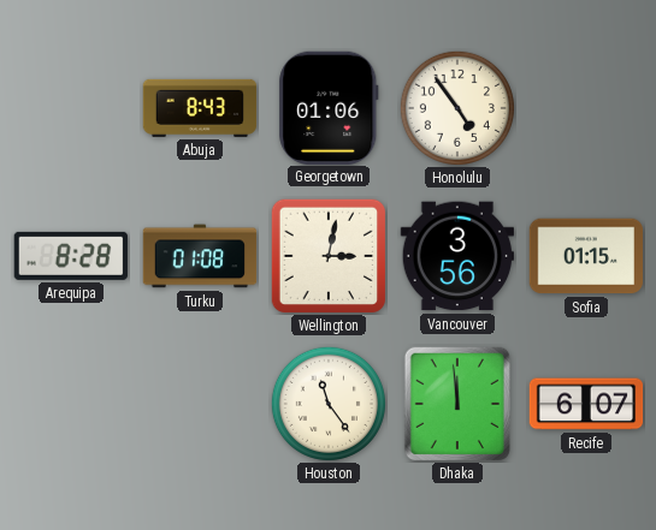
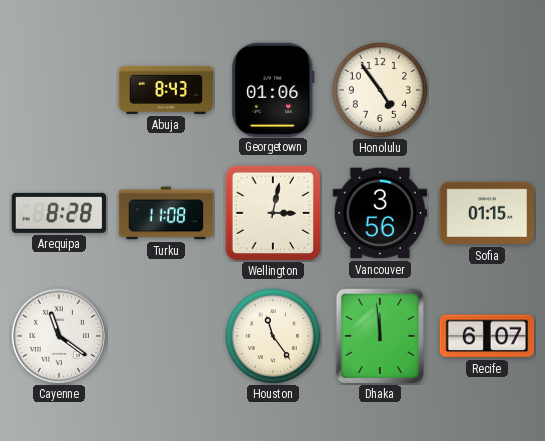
Turku: 01:08 -> 11:08 (166, 213)
Cayenne: none -> 11:21 (58, 335)
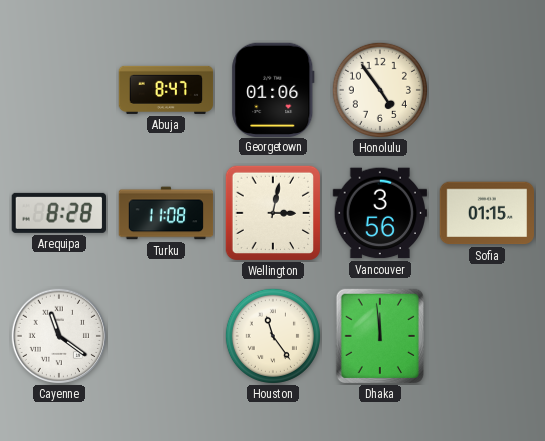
Abuja: 8:43 -> 8:47 (166, 90)
Recife: 6:07 -> none (487, 336)
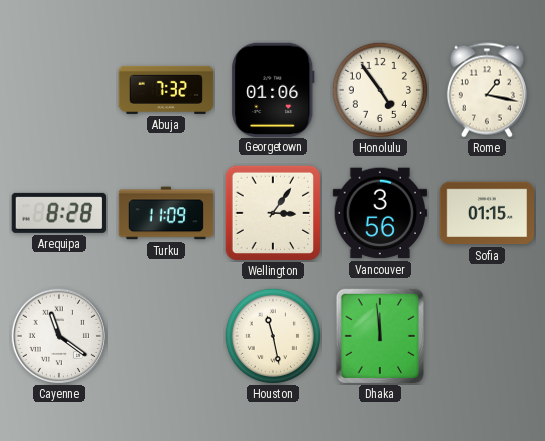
Abuja: 8:47 -> 7:32 (166, 90)
Rome: none -> 1:17 (487, 90)
Turku: 11:08 -> 11:09 (166, 213)
Wellington: 3:02 -> 3:06 (273, 213)
Houston: 11:24 -> 11:28 (273, 336)
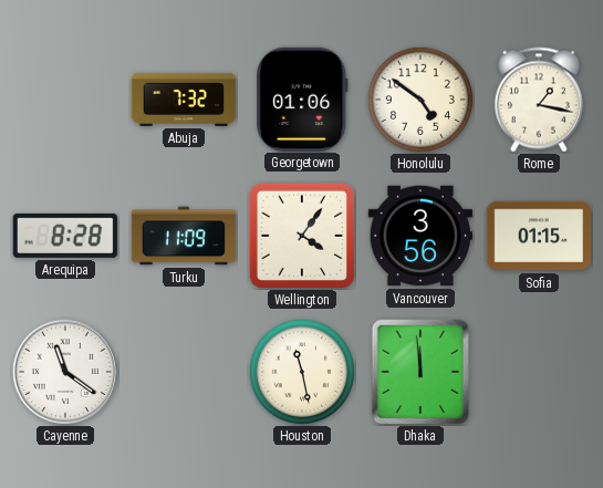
Honolulu: 4:54 -> 4:51 (420, 100)
Wellington: 3:06 -> 4:06 (302, 236)
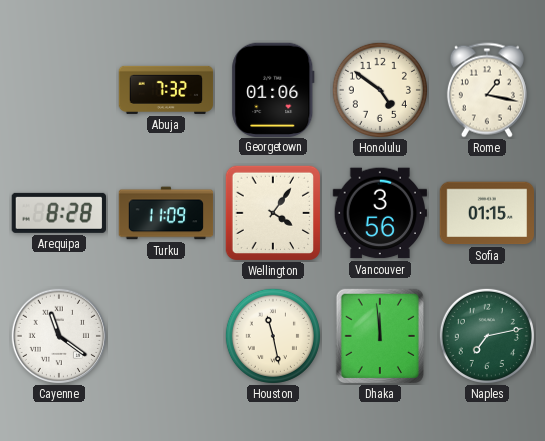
Naples: none -> 7:13 (487, 336)
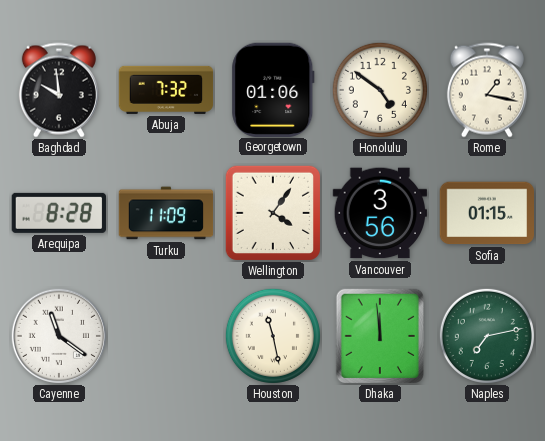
Baghdad: none -> 9:59 (59, 90)
